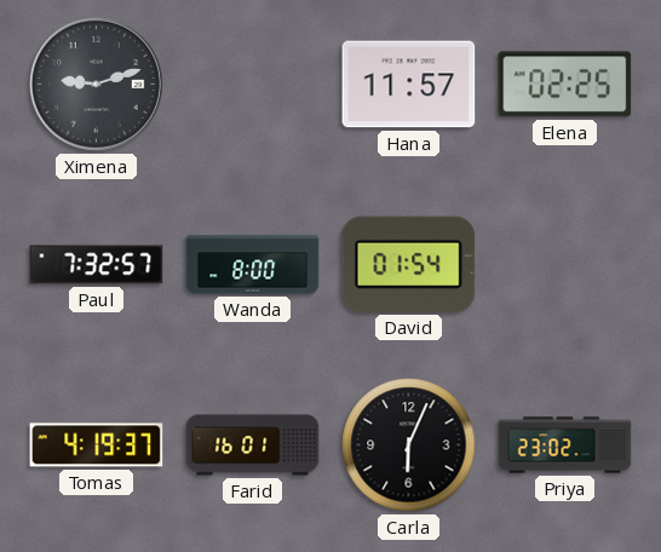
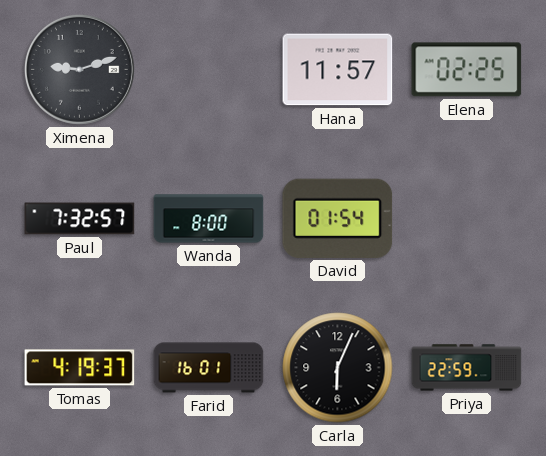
Priya: 23:02 -> 22:59 (467, 368)
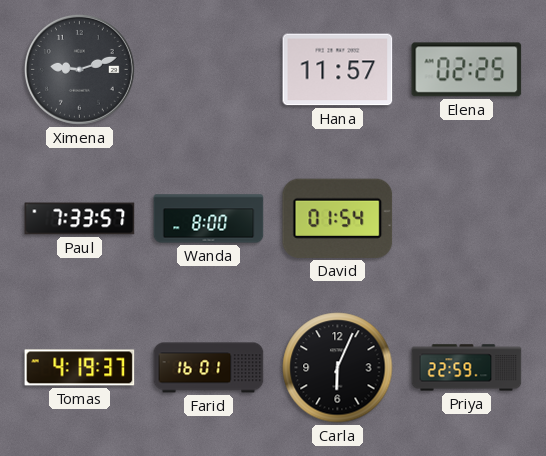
Paul: 7:32 -> 7:33 (80, 219)
